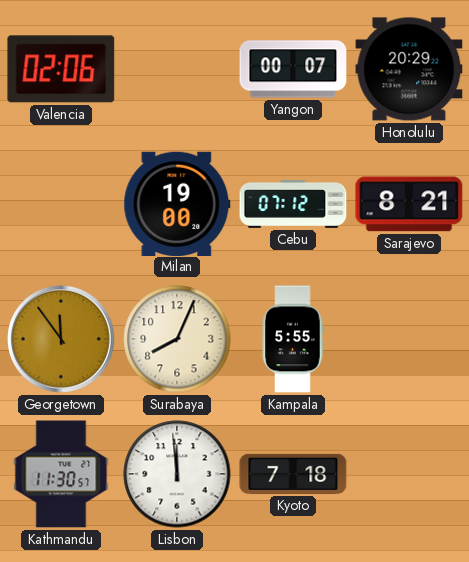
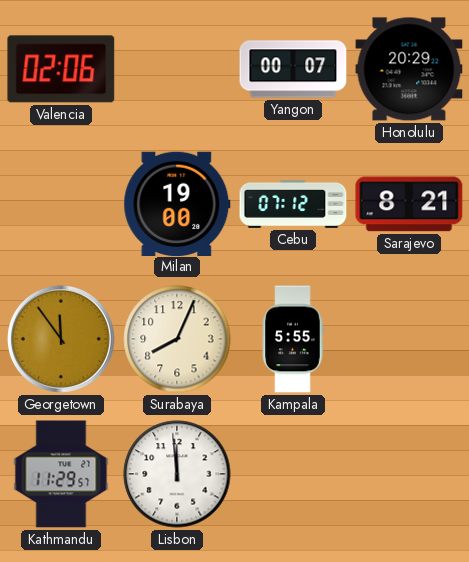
Kathmandu: 11:30 -> 11:29 (61, 474)
Kyoto: 7:18 -> none (293, 474)
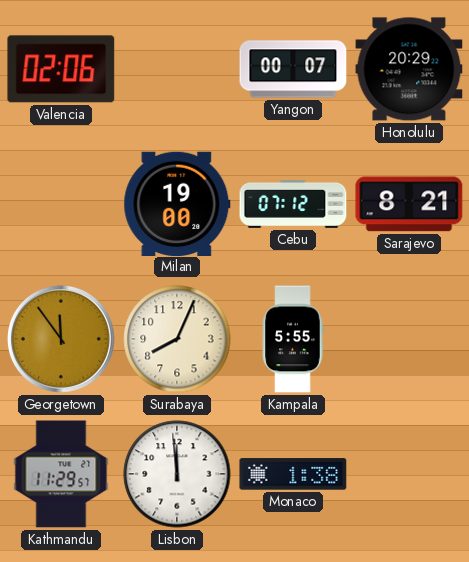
Monaco: none -> 1:38 (293, 474)
